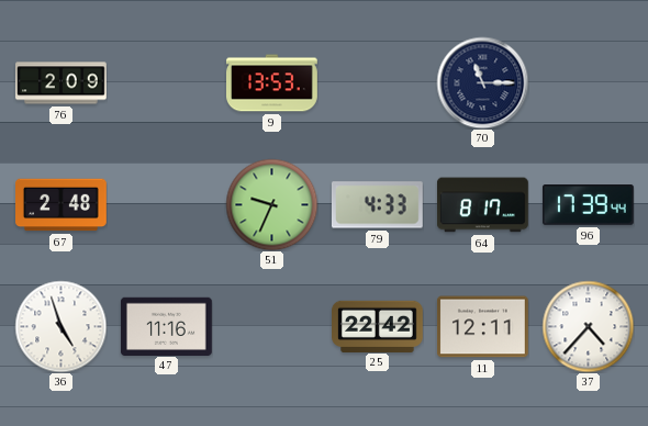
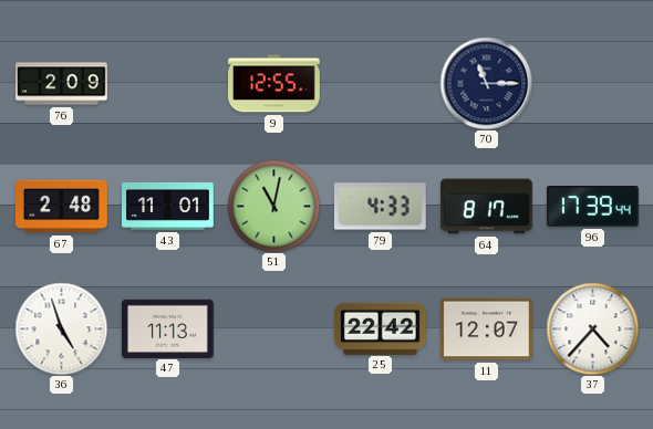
9: 13:53 -> 12:55 (274, 84)
43: none -> 11:01 (168, 206)
51: 9:34 -> 11:02 (273, 206)
47: 11:16 -> 11:13 (167, 328)
11: 12:11 -> 12:07 (486, 329)
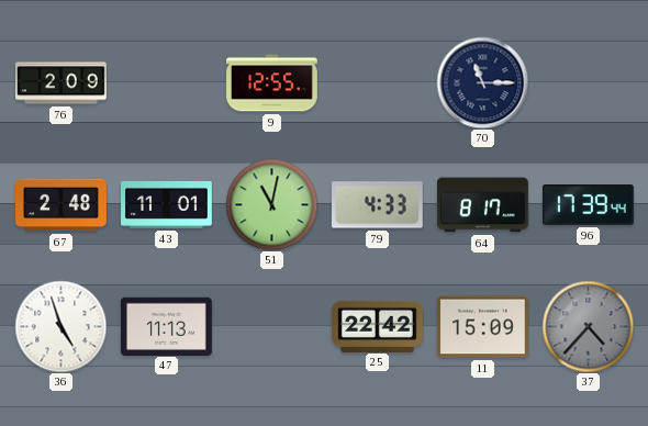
11: 12:07 -> 15:09 (482, 327)
37 dial: white -> grey (588, 326)
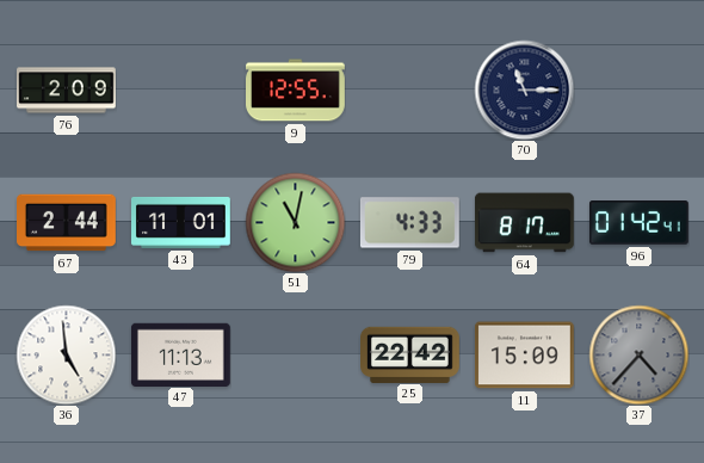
67: 2:48 -> 2:44 (67, 223)
96: 17:39 -> 01:42 (638, 223)
36: 4:57 -> 4:59 (66, 354)
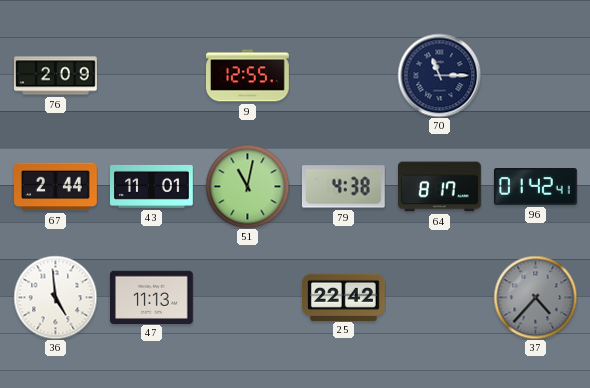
79: 4:33 -> 4:38 (343, 187)
11: 15:09 -> none (524, 356)
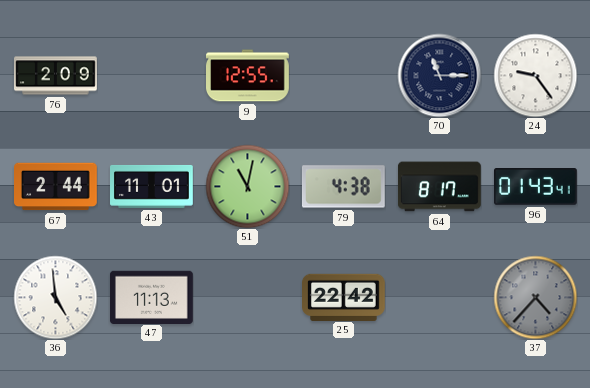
24: none -> 9:24 (535, 75)
96: 01:42 -> 01:43 (535, 187)
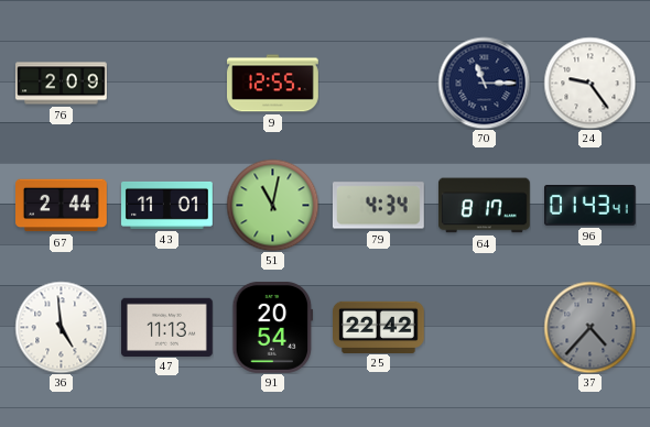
79: 4:38 -> 4:34 (378, 206)
91: none -> 20:54 (273, 327)
